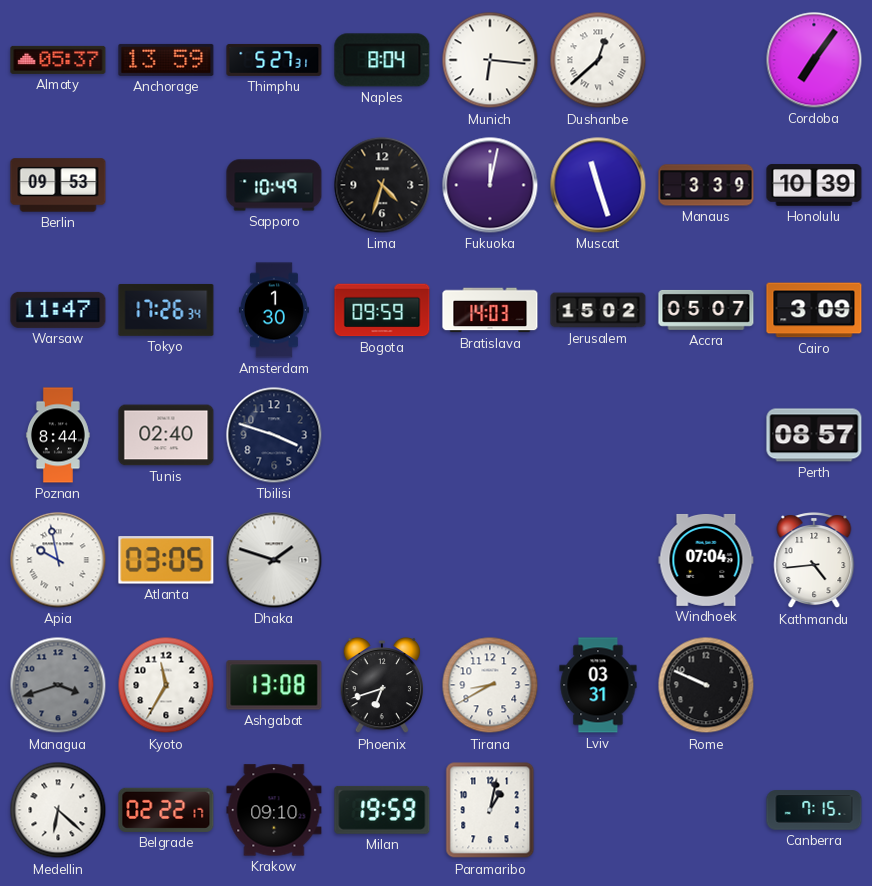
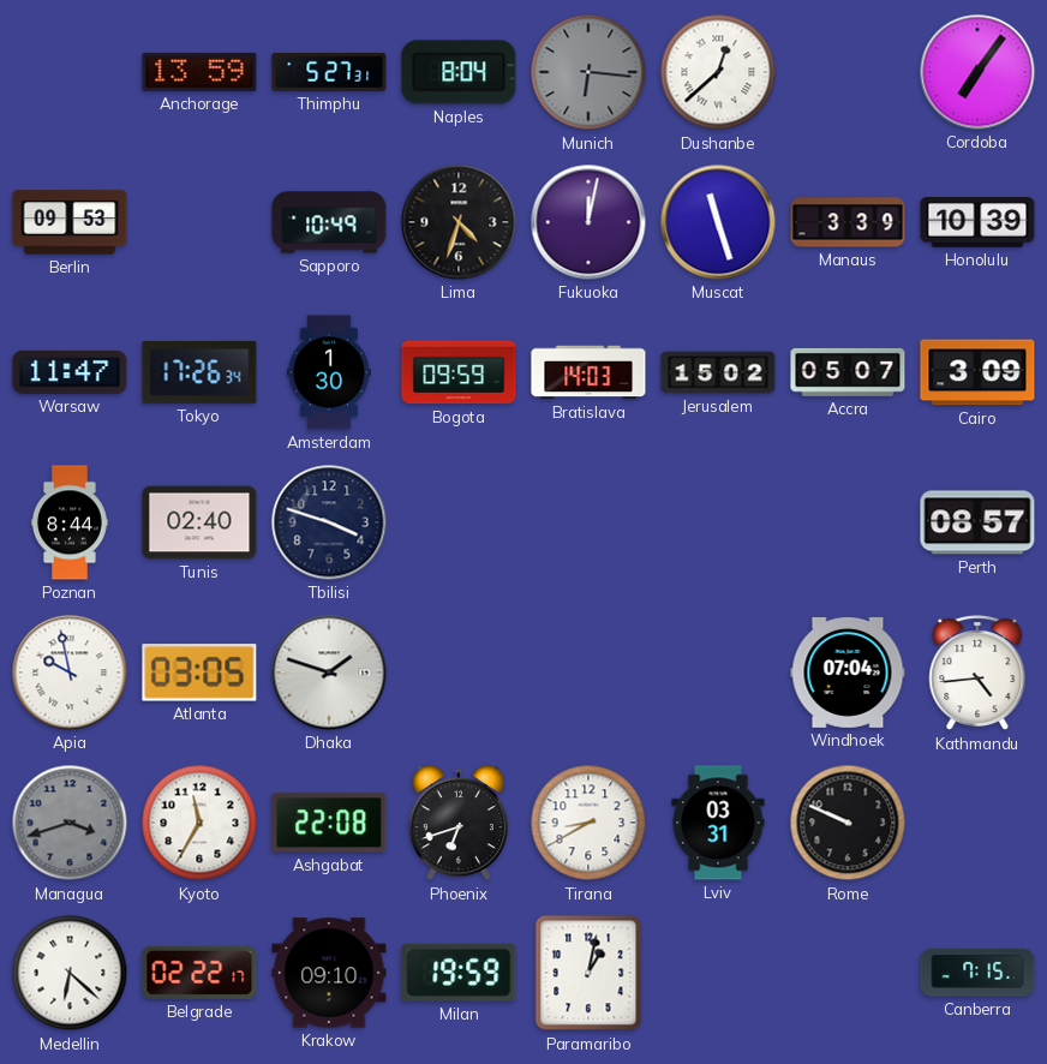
Almaty: 05:37 -> none (58, 60)
Munich dial: white -> grey (588, 72)
Ashgabat: 13:08 -> 22:08 (329, 823)
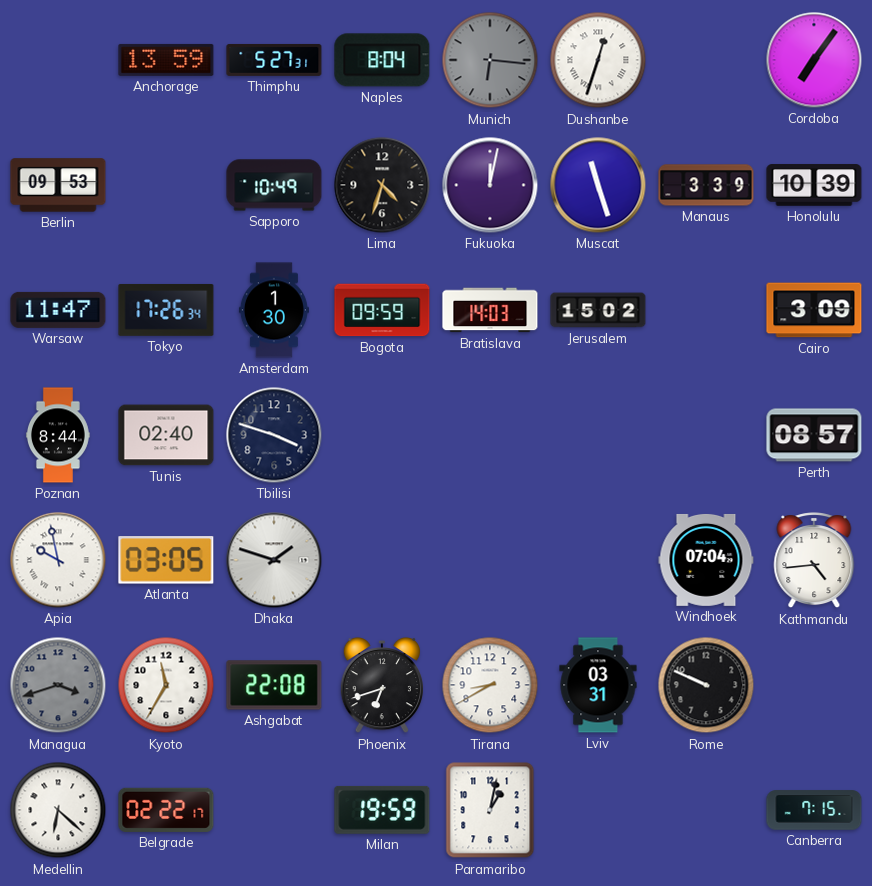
Dushanbe: 12:38 -> 12:33 (598, 60)
Accra: 05:07 -> none (848, 372)
Krakow: 09:10 -> none (329, 973)
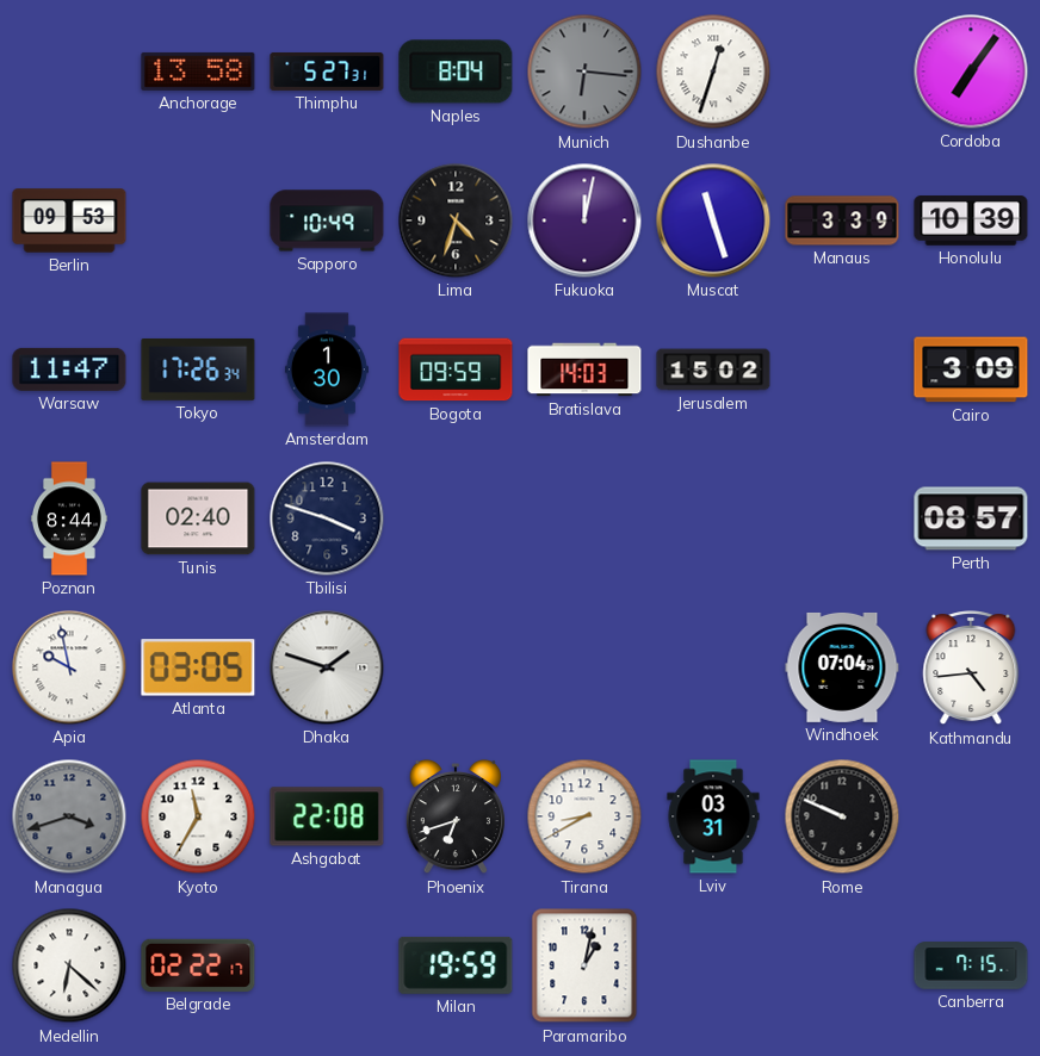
Anchorage: 13:59 -> 13:58 (198, 72)
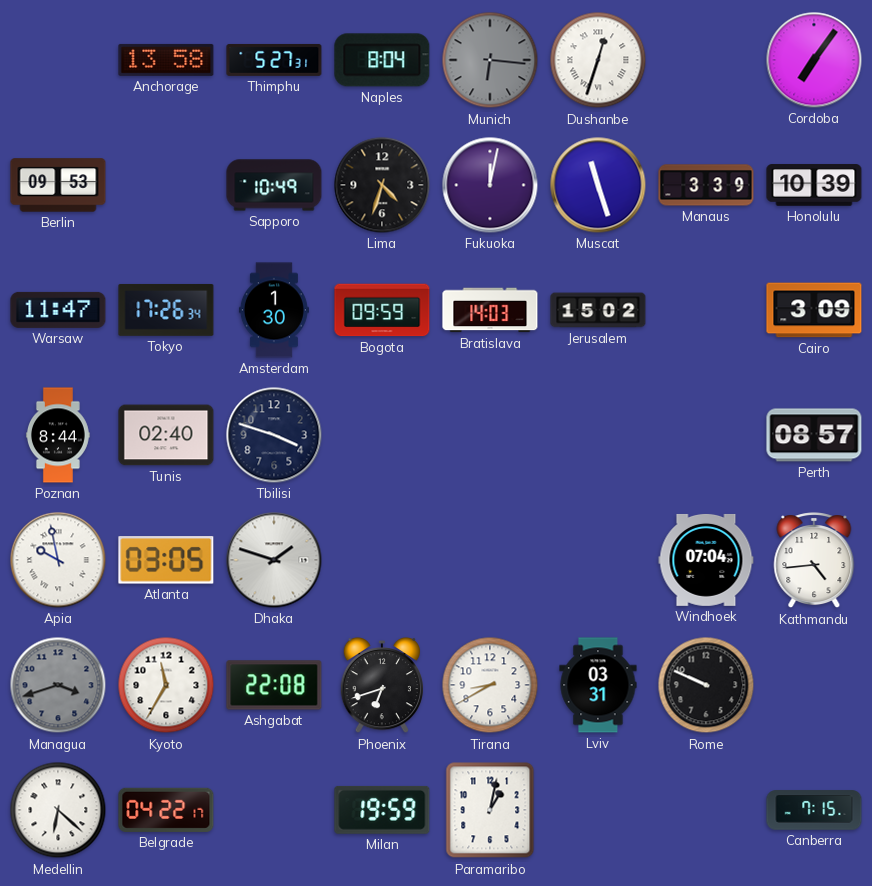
Belgrade: 02:22 -> 04:22 (166, 810)
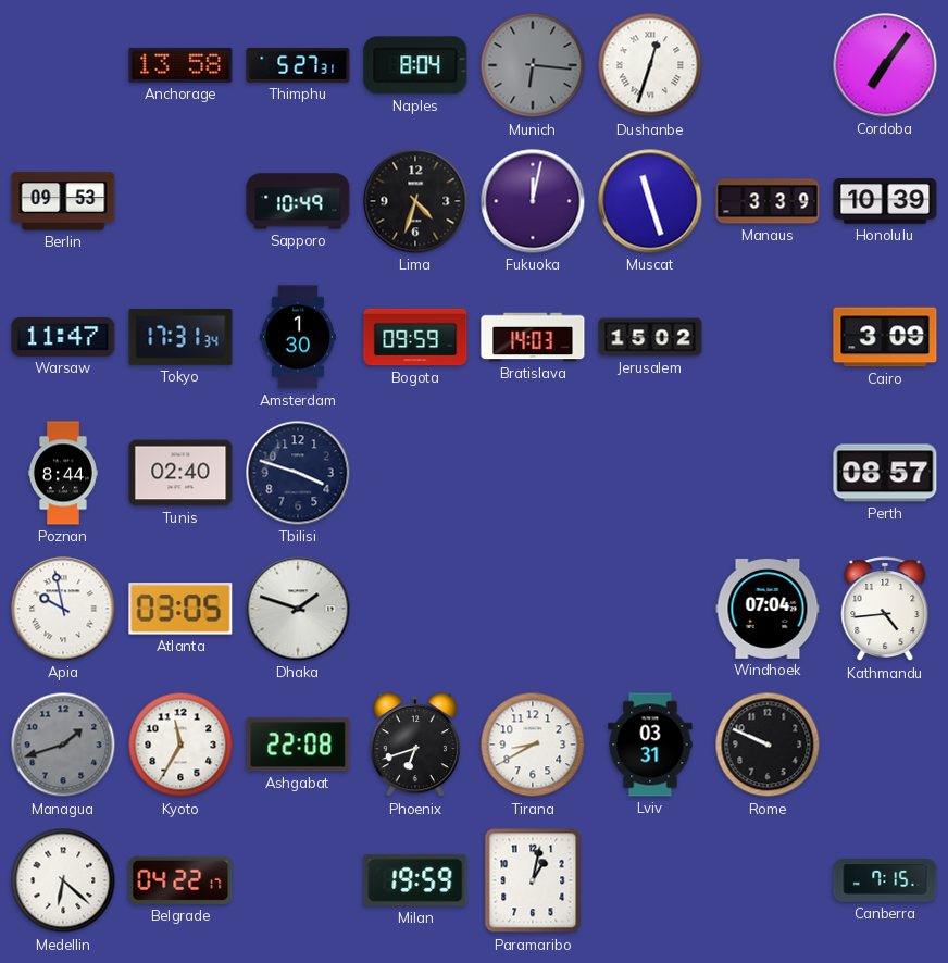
Tokyo: 17:26 -> 17:31 (180, 337)
Managua: 3:42 -> 1:42 (63, 745)
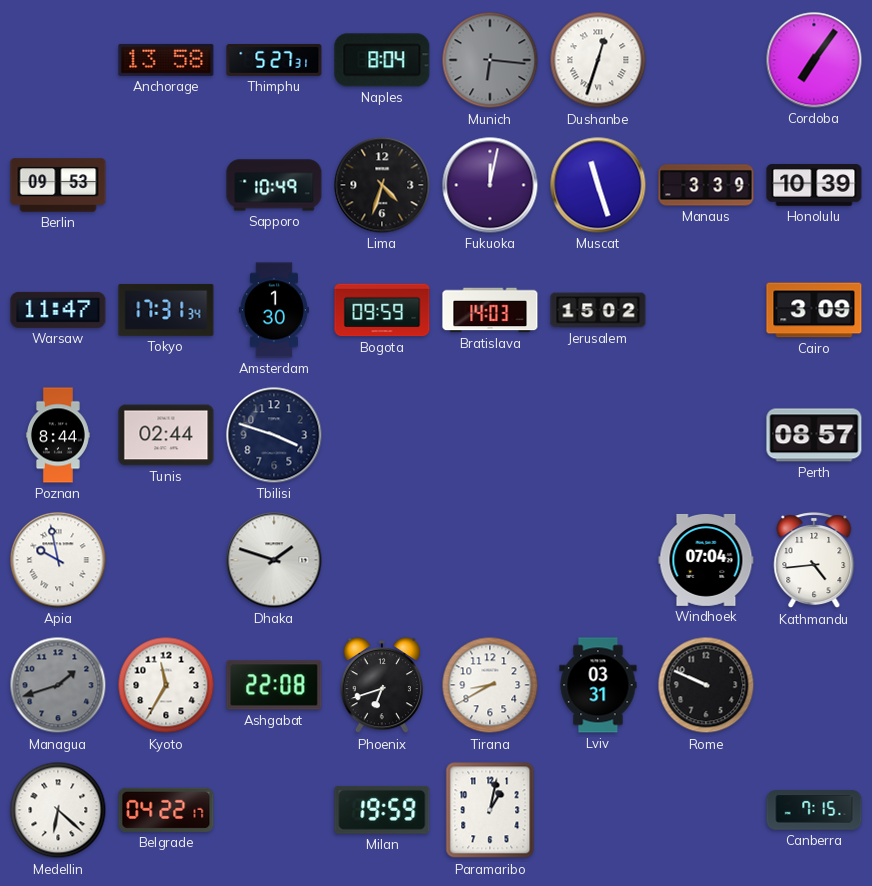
Tunis: 02:40 -> 02:44 (166, 435)
Atlanta: 03:05 -> none (180, 609)
